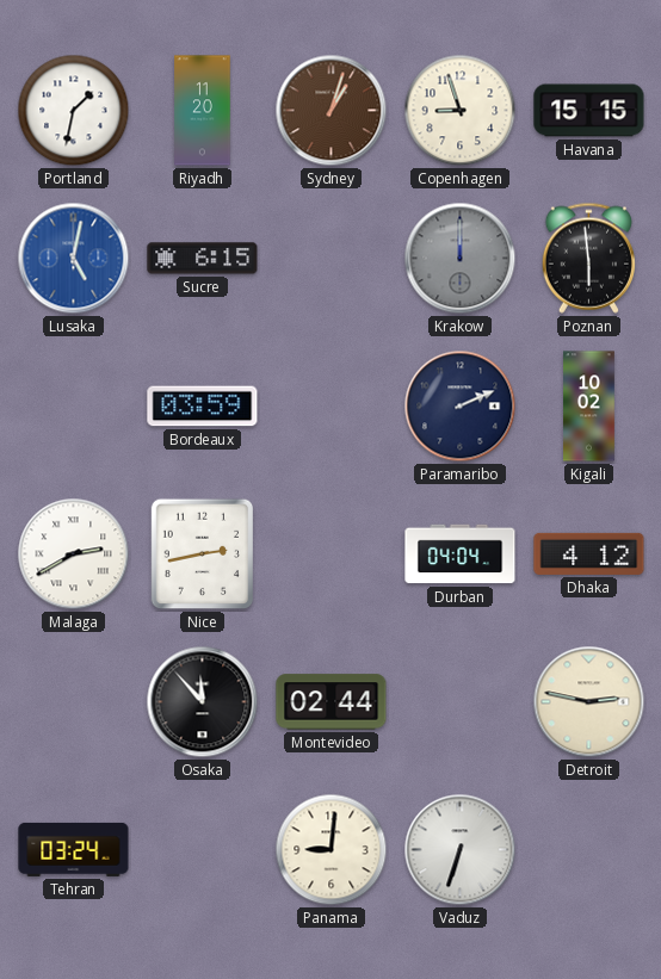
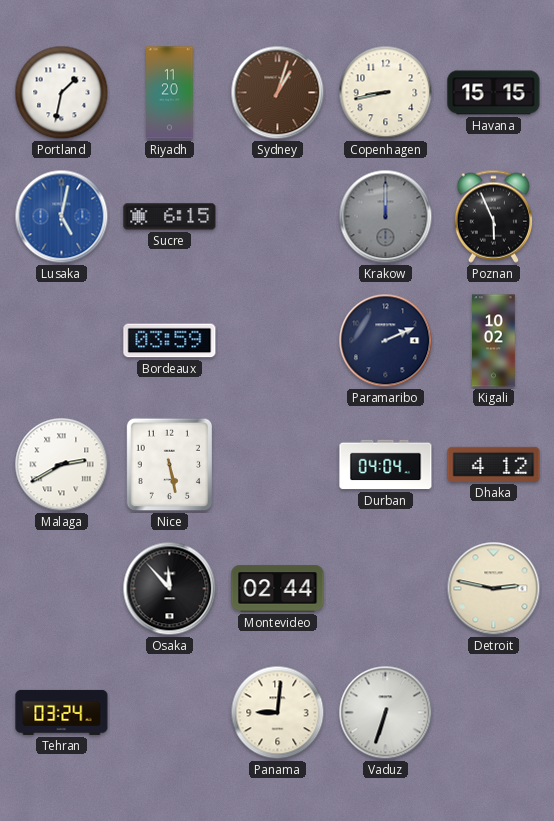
Copenhagen: 8:57 -> 8:43 (386, 93)
Poznan: 5:59 -> 5:56 (493, 216)
Nice: 2:43 -> 5:28 (170, 465)
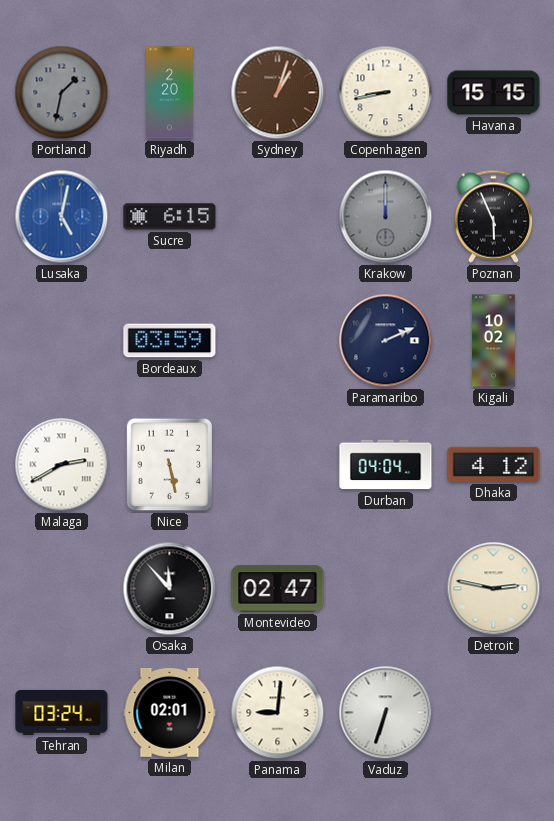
Portland dial: white -> grey (62, 93)
Riyadh: 11:20 -> 2:20 (170, 93)
Montevideo: 02:44 -> 02:47 (278, 589)
Milan: none -> 02:01 (170, 712)
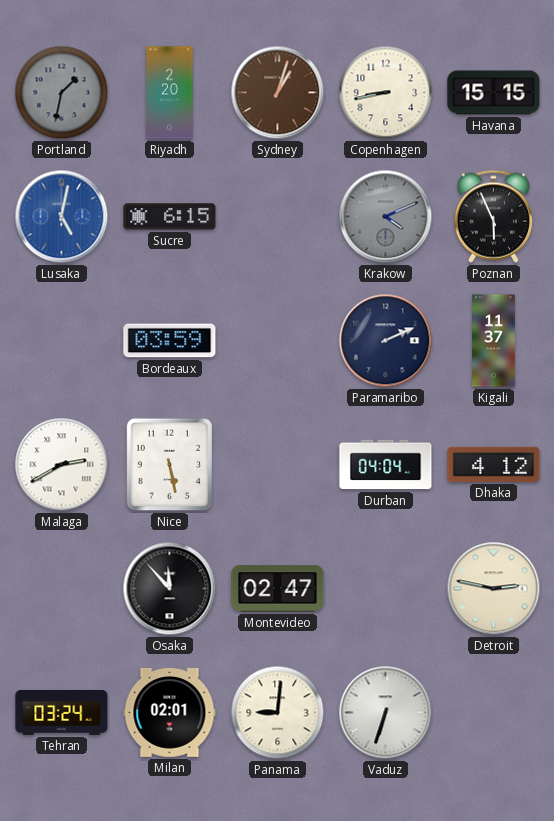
Krakow: 12:00 -> 4:11 (386, 217)
Kigali: 10:02 -> 11:37 (494, 341)
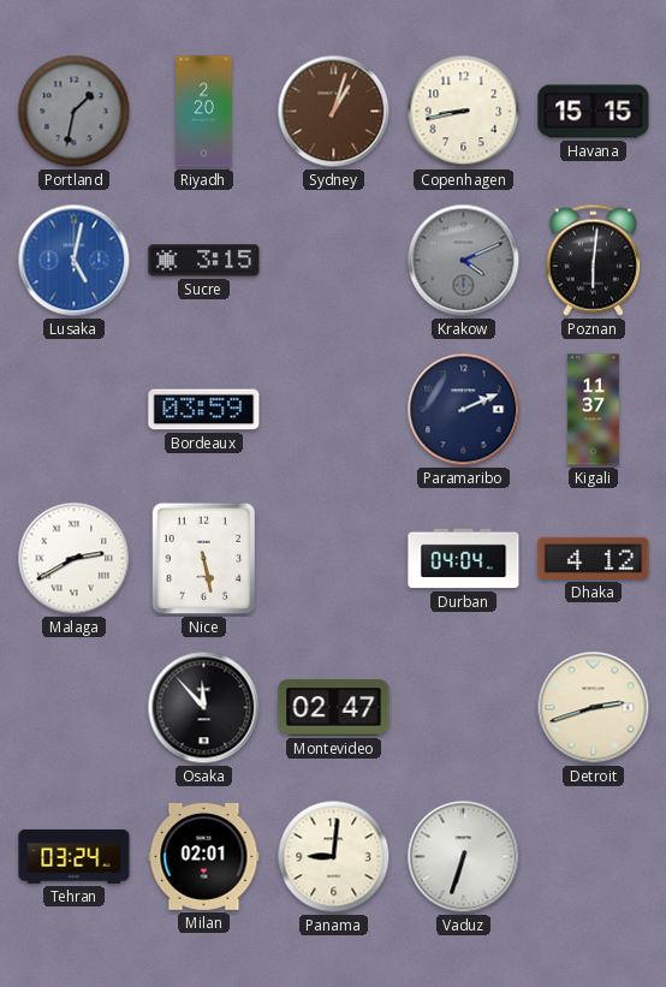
Sucre: 6:15 -> 3:15 (204, 261)
Poznan: 5:56 -> 6:01 (593, 260)
Detroit: 2:47 -> 2:42 (594, 708)
